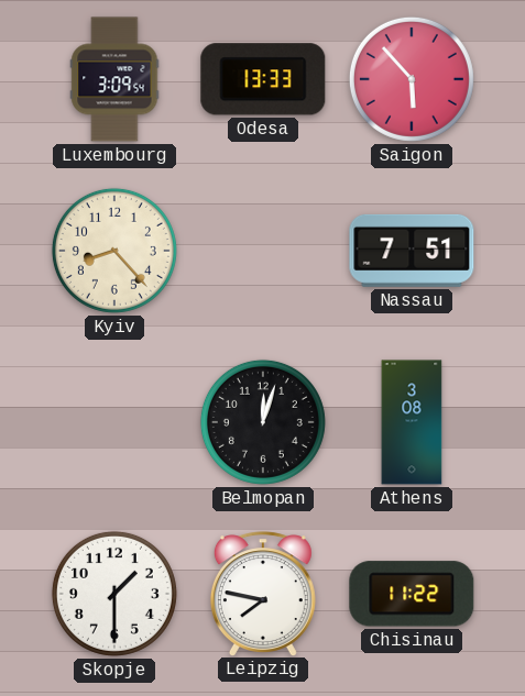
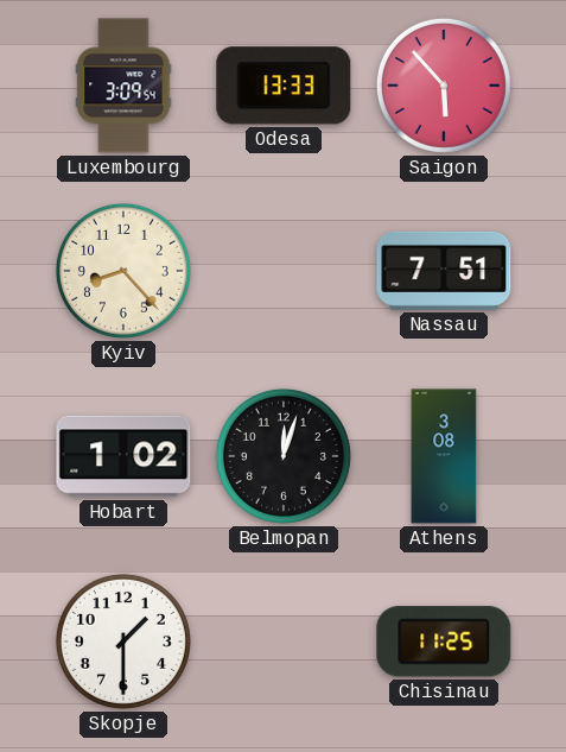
Hobart: none -> 1:02 (123, 456)
Leipzig: 7:47 -> none (263, 594)
Chisinau: 11:22 -> 11:25 (444, 642)
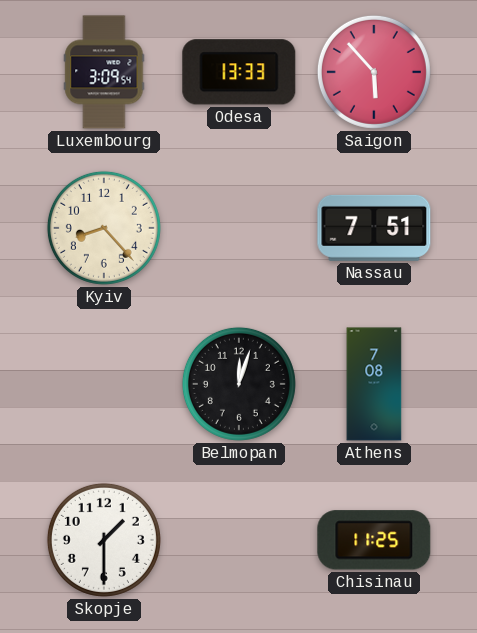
Hobart: 1:02 -> none (123, 456)
Athens: 3:08 -> 7:08 (374, 384)
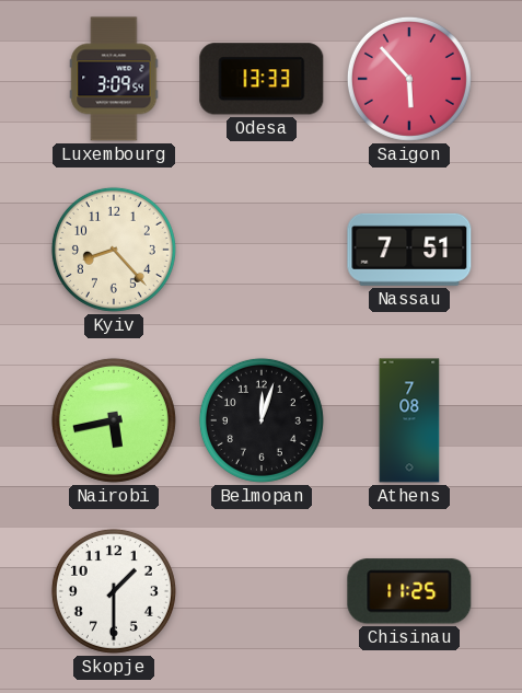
Nairobi: none -> 5:43 (114, 420)
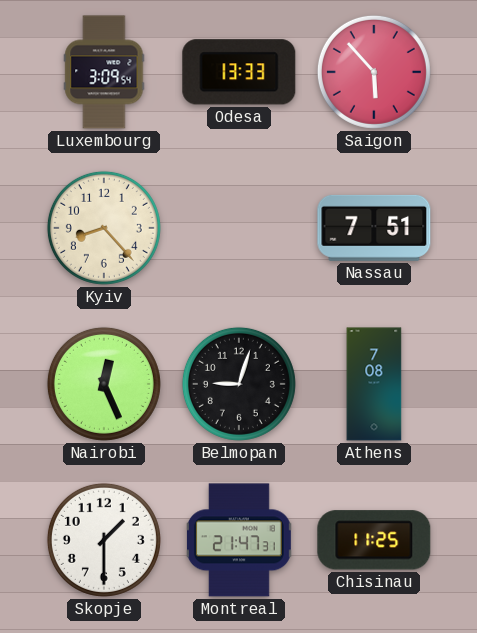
Nairobi: 5:43 -> 12:26 (104, 384)
Belmopan: 12:03 -> 9:03 (239, 384)
Montreal: none -> 21:47 (239, 540)
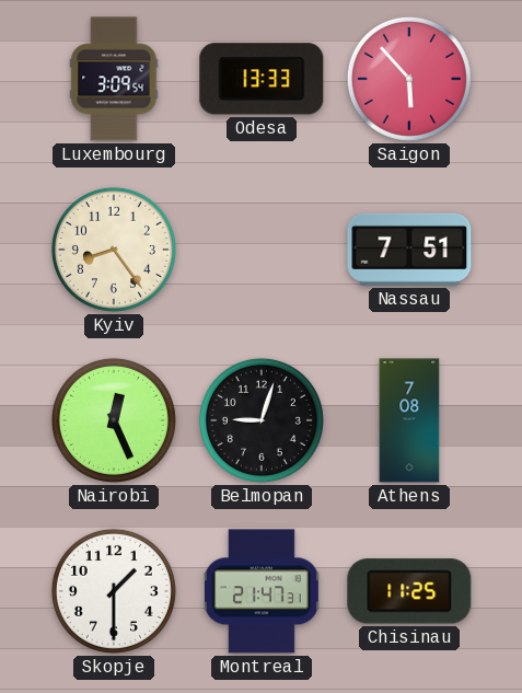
Kyiv: 8:23 -> 8:24 (114, 250)
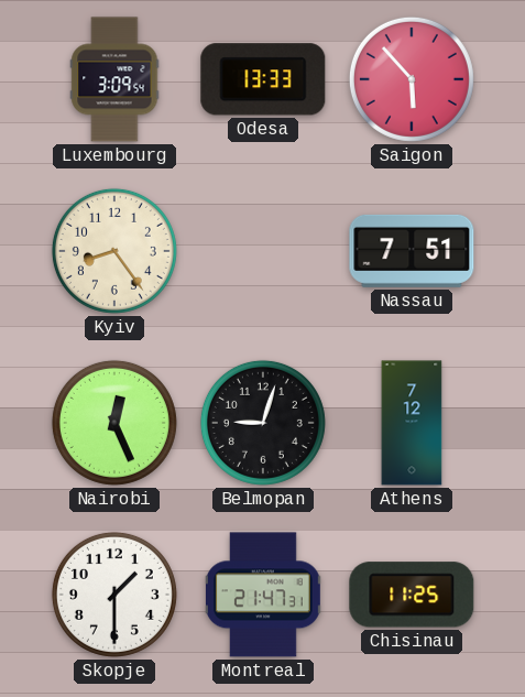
Athens: 7:08 -> 7:12 (412, 423)
